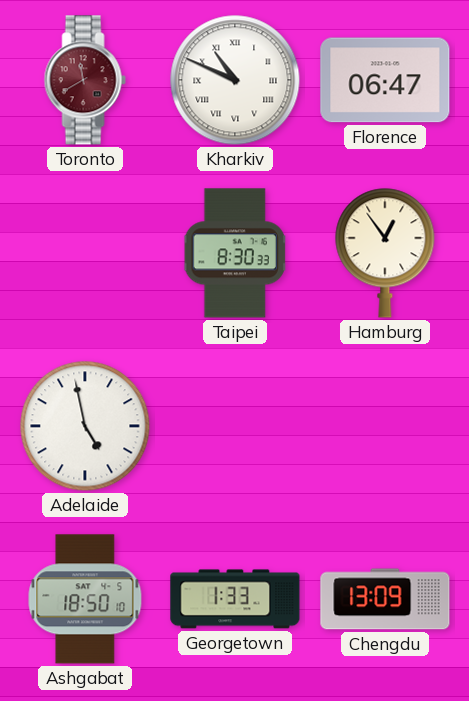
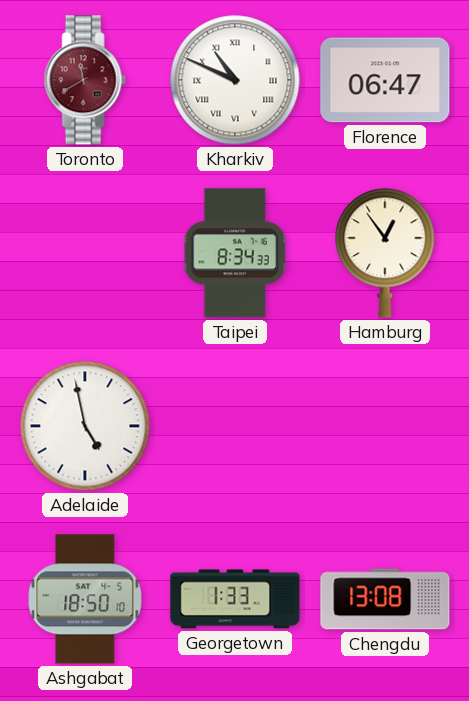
Taipei: 8:30 -> 8:34 (235, 253)
Chengdu: 13:09 -> 13:08 (385, 599)
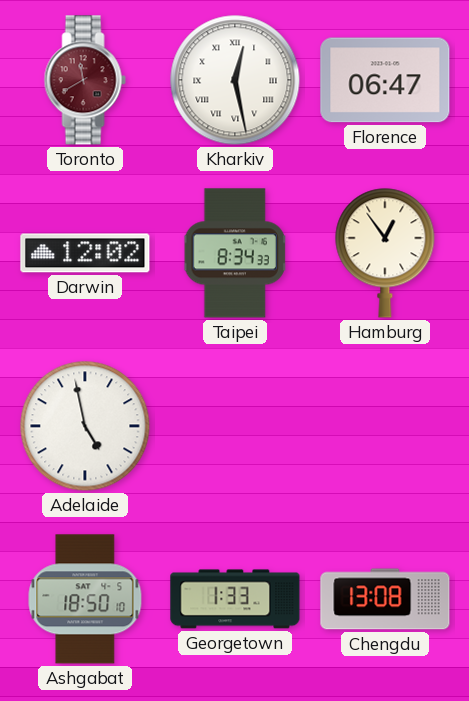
Kharkiv: 10:49 -> 12:28 (235, 80)
Darwin: none -> 12:02 (85, 253)
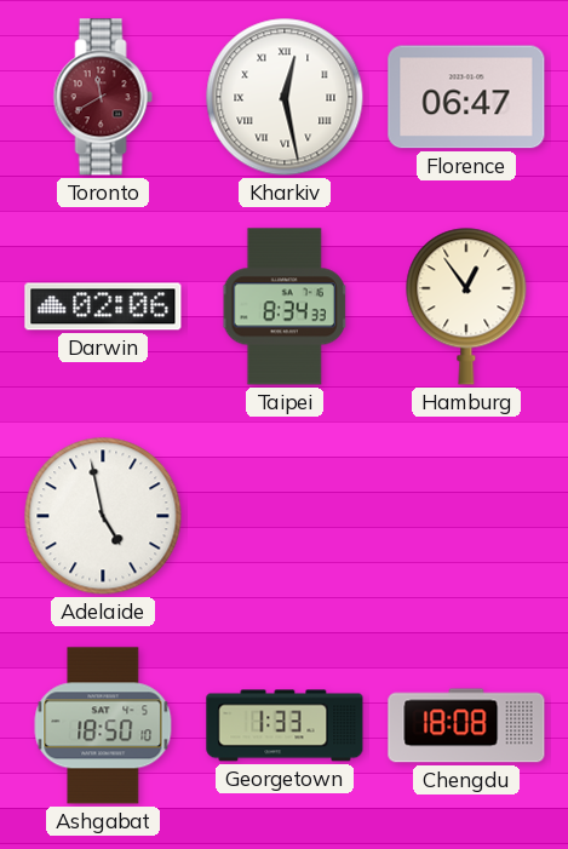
Darwin: 12:02 -> 02:06 (103, 306)
Chengdu: 13:08 -> 18:08 (466, 725)
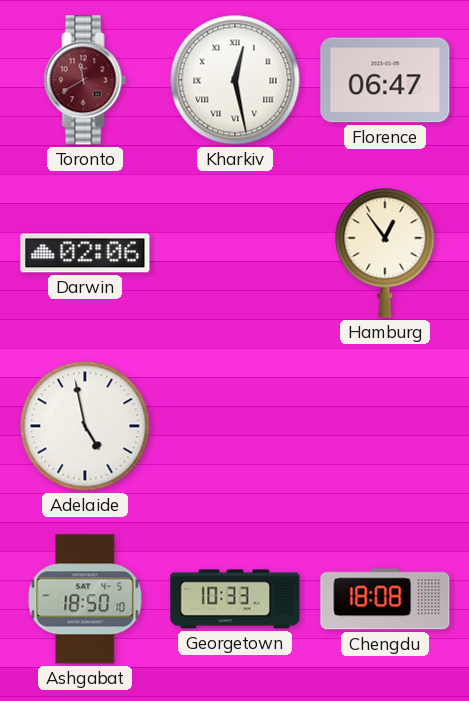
Taipei: 8:34 -> none (285, 306)
Georgetown: 1:33 -> 10:33 (235, 599)
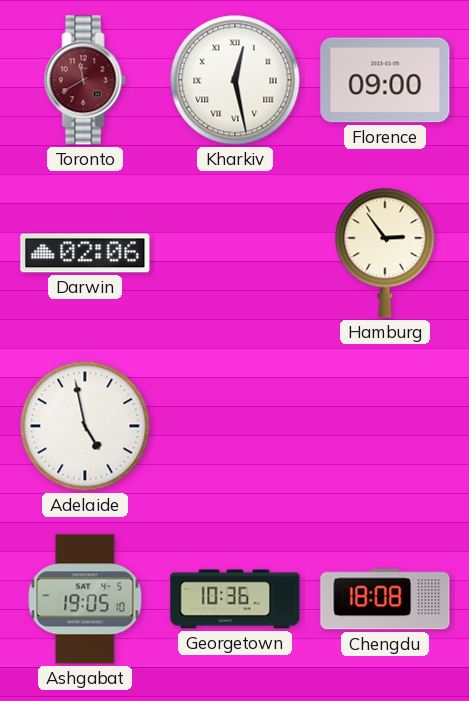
Florence: 06:47 -> 09:00 (385, 80)
Hamburg: 12:54 -> 2:54 (385, 253)
Ashgabat: 18:50 -> 19:05 (85, 599)
Georgetown: 10:33 -> 10:36 (235, 599)
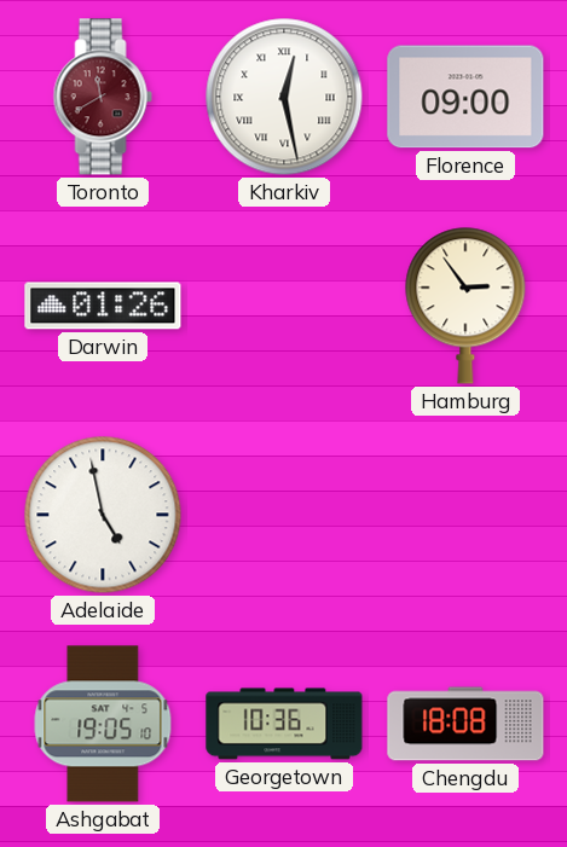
Darwin: 02:06 -> 01:26 (103, 306)
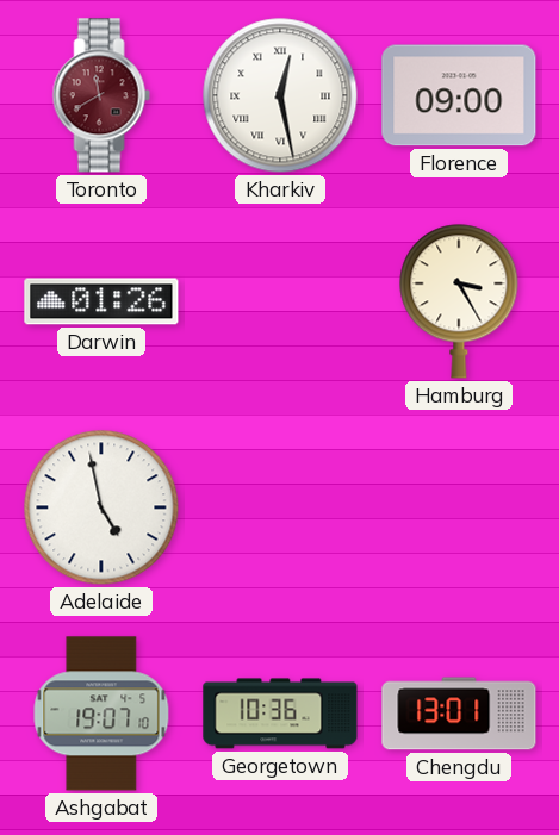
Hamburg: 2:54 -> 3:25 (459, 301)
Ashgabat: 19:05 -> 19:07 (101, 714)
Chengdu: 18:08 -> 13:01 (459, 714)
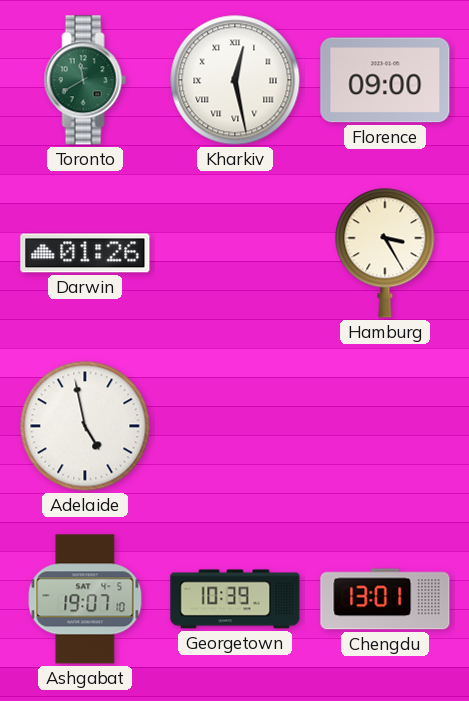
Toronto dial: burgundy -> green (85, 80)
Georgetown: 10:36 -> 10:39 (235, 599)
